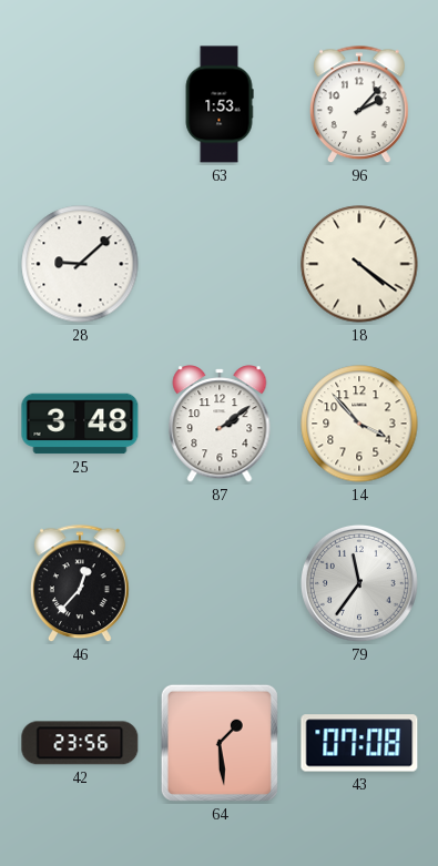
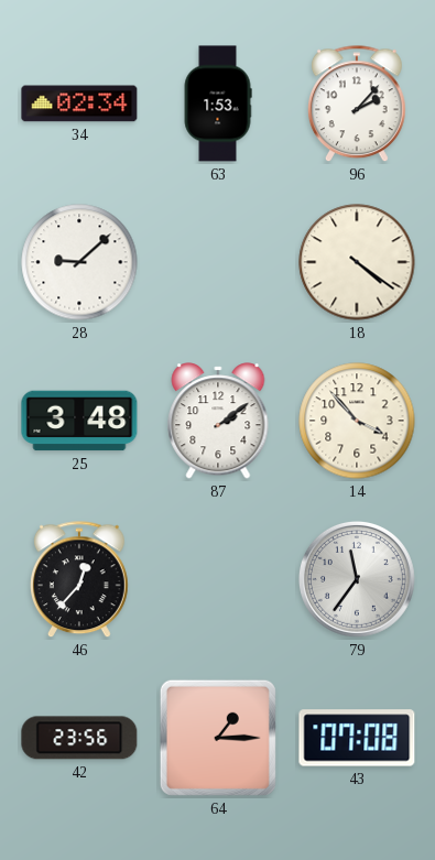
34: none -> 02:34 (79, 104)
64: 1:29 -> 1:15 (218, 738)
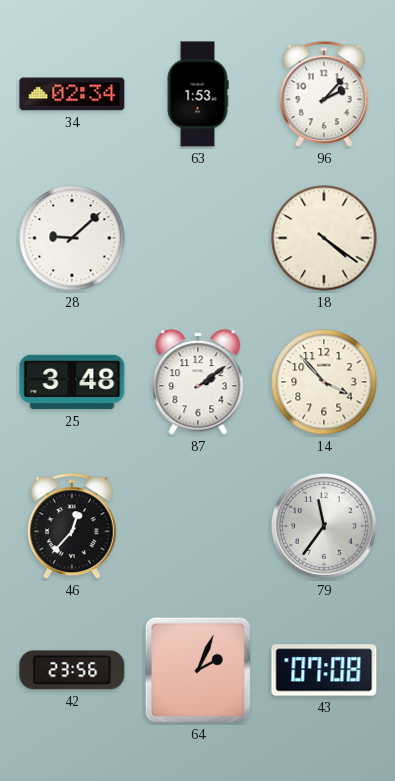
64: 1:15 -> 2:04 (198, 670)
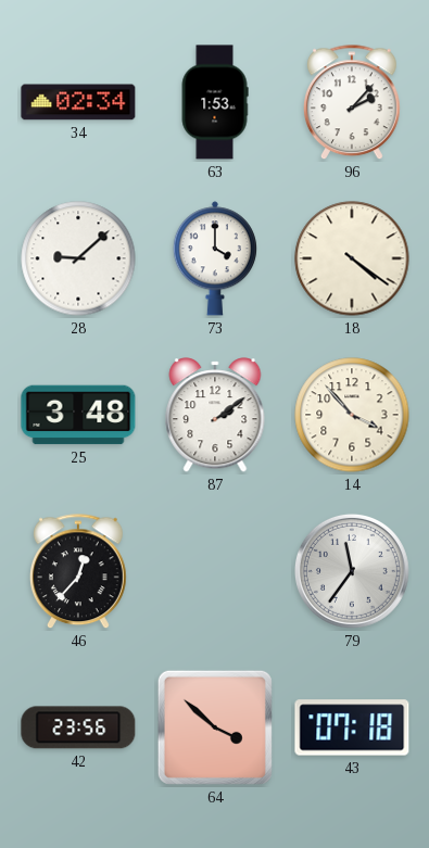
73: none -> 4:00 (215, 258)
64: 2:04 -> 3:52 (215, 727)
43: 07:08 -> 07:18 (352, 727)
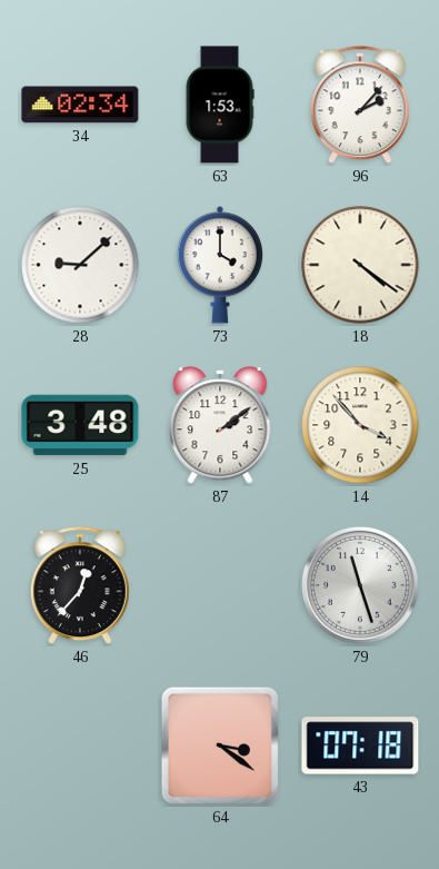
79: 11:36 -> 11:27 (360, 585)
42: 23:56 -> none (78, 727)
64: 3:52 -> 3:21 (220, 745)
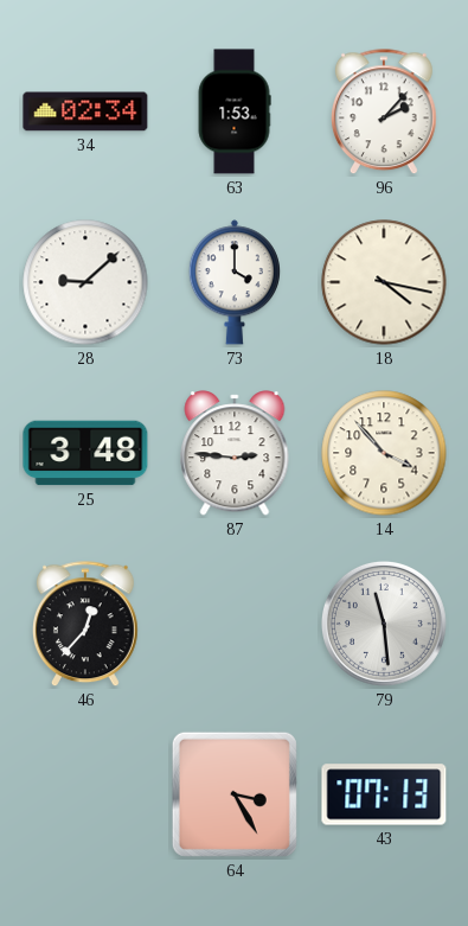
18: 4:21 -> 4:17 (384, 282)
87: 2:09 -> 2:46 (235, 453)
79: 11:27 -> 11:29 (384, 624)
64: 3:21 -> 3:25 (235, 794)
43: 07:18 -> 07:13 (384, 794)
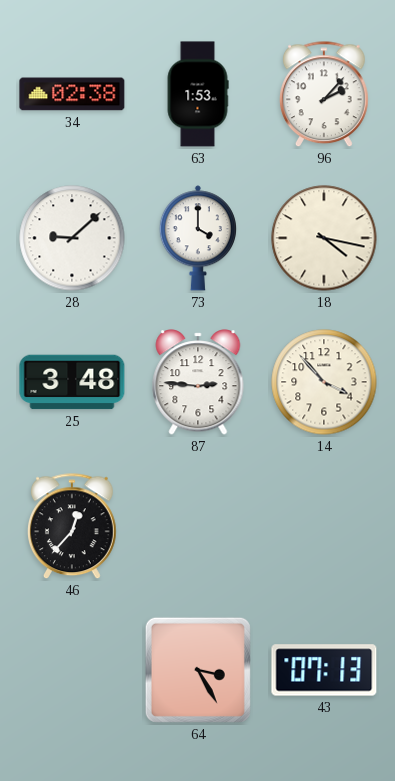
34: 02:34 -> 02:38 (72, 94)
79: 11:29 -> none (384, 624)
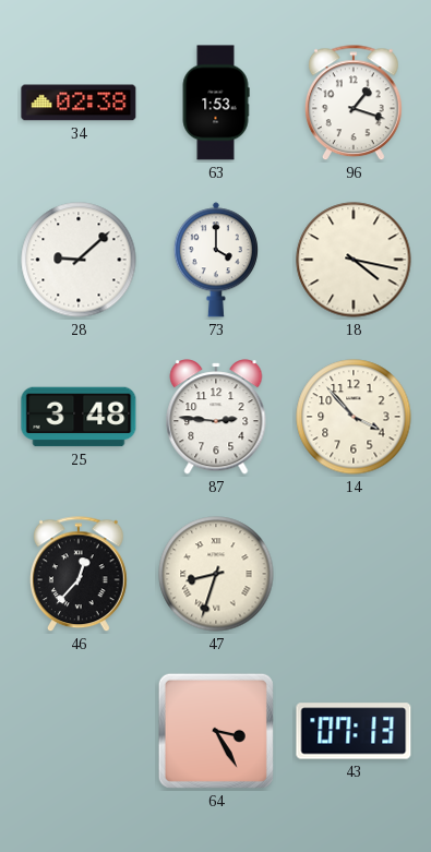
96: 2:07 -> 1:18 (354, 104)
47: none -> 8:33 (216, 574)
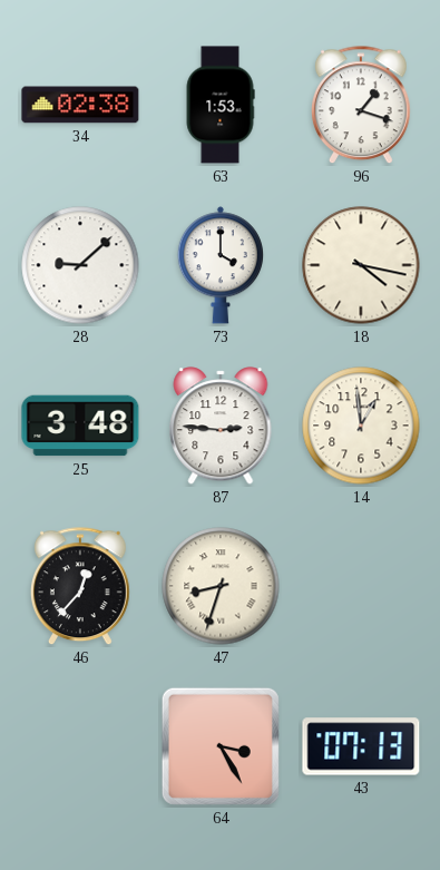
14: 3:53 -> 12:59 (361, 426)
